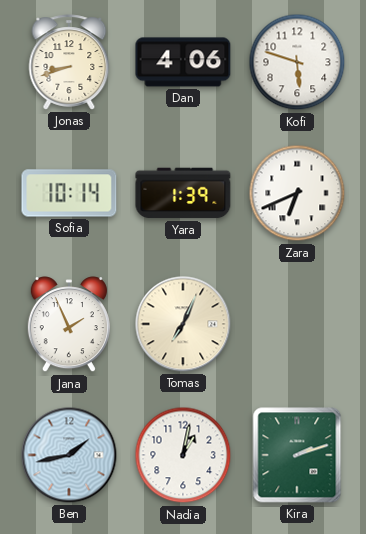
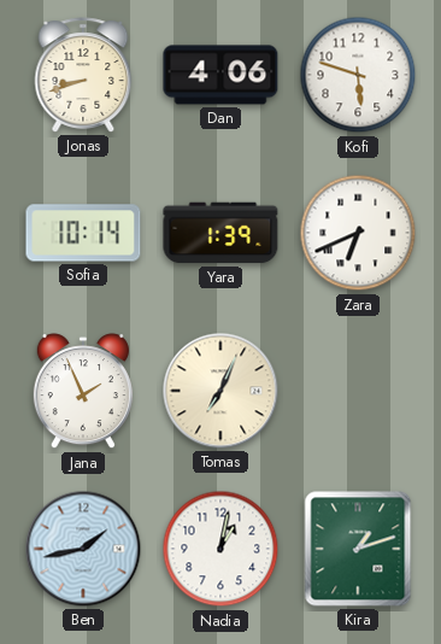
Kira: 2:12 -> 1:12 (358, 549)
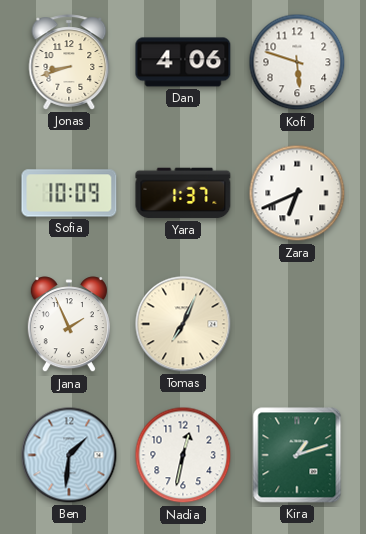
Sofia: 10:14 -> 10:09 (69, 193)
Yara: 1:39 -> 1:37 (183, 193)
Ben: 1:43 -> 1:31 (69, 455)
Nadia: 1:02 -> 12:32 (183, 455)
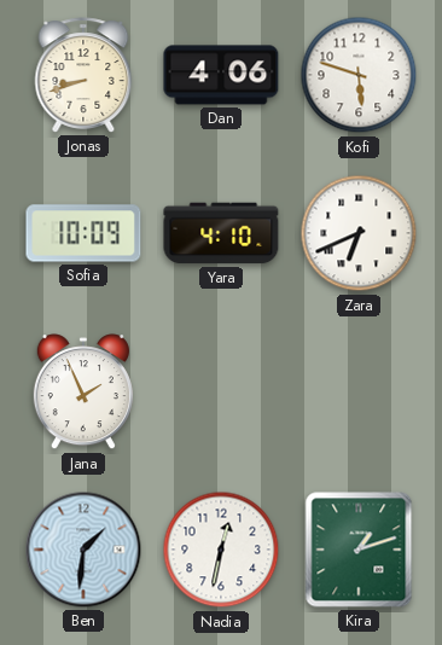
Yara: 1:37 -> 4:10 (221, 233)
Tomas: 7:04 -> none (183, 324)
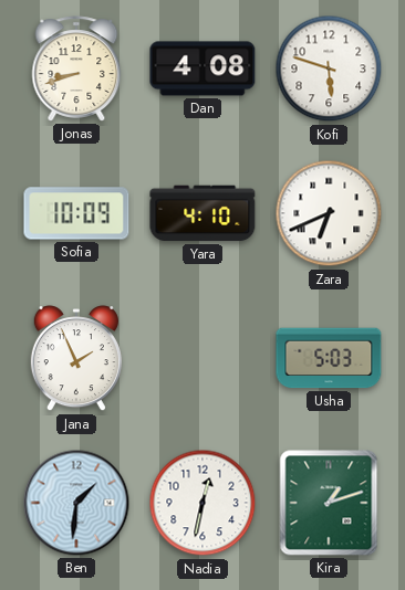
Dan: 4:06 -> 4:08 (202, 69)
Usha: none -> 5:03 (329, 358)
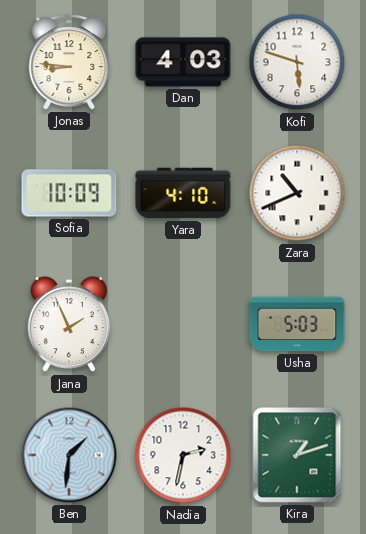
Jonas: 8:42 -> 8:46 (69, 62)
Dan: 4:08 -> 4:03 (183, 62)
Zara: 6:41 -> 10:41 (297, 193)
Nadia: 12:32 -> 2:32 (183, 455)
